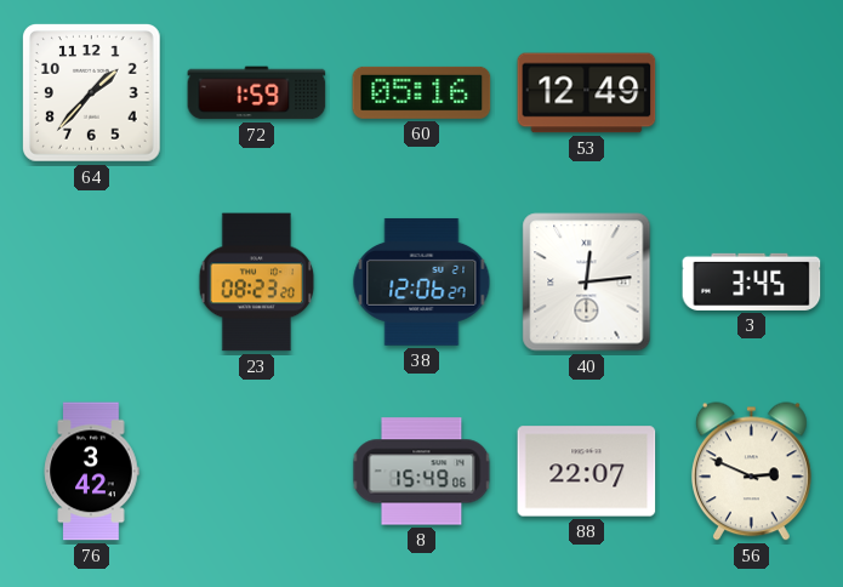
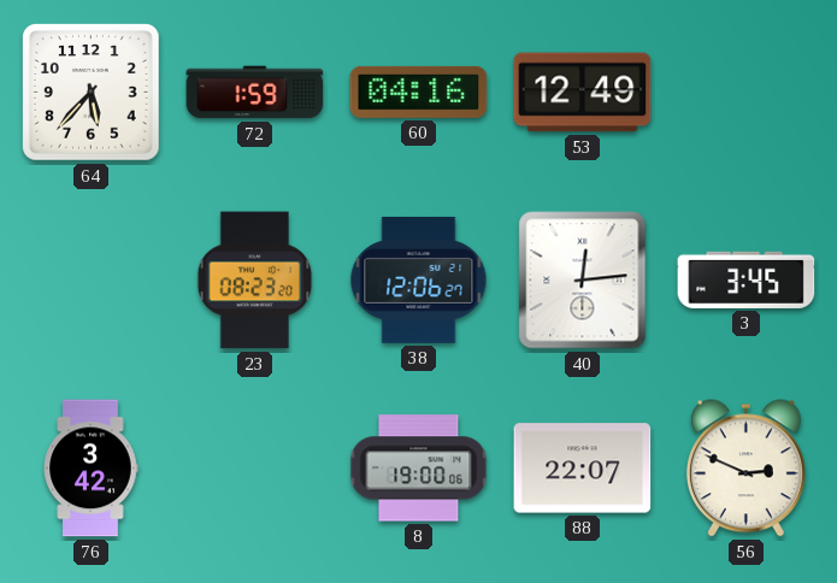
64: 1:37 -> 5:37 (92, 93)
60: 05:16 -> 04:16 (419, 92)
8: 15:49 -> 19:00 (419, 469)
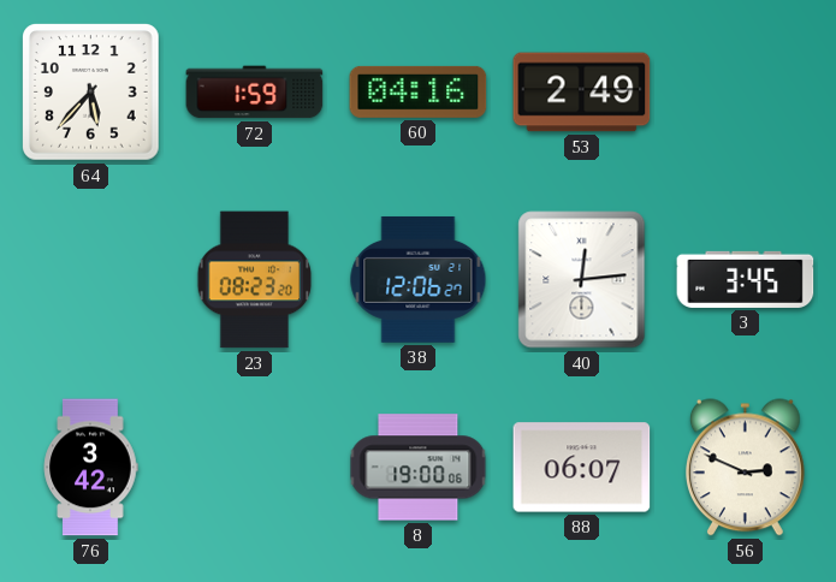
53: 12:49 -> 2:49 (582, 93)
88: 22:07 -> 06:07 (582, 468)
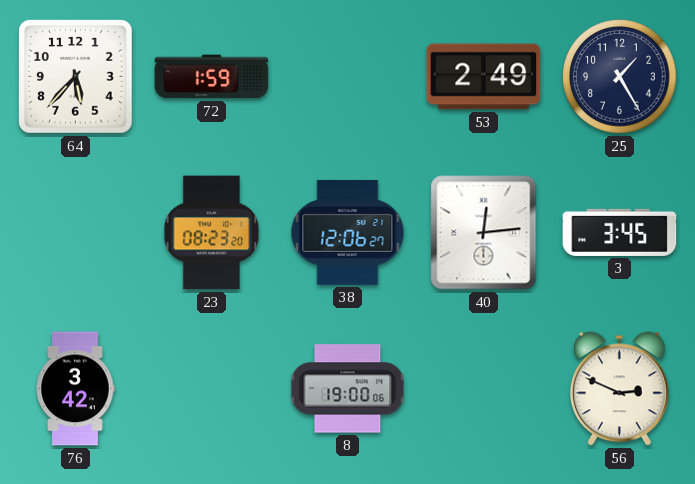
60: 04:16 -> none (419, 91)
25: none -> 1:25 (620, 77)
88: 06:07 -> none (582, 468)
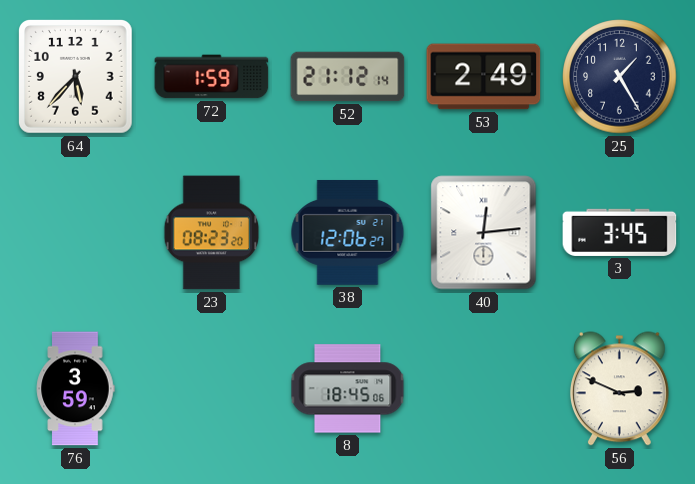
52: none -> 21:12 (348, 77)
76: 3:42 -> 3:59 (75, 389)
8: 19:00 -> 18:45 (348, 389)
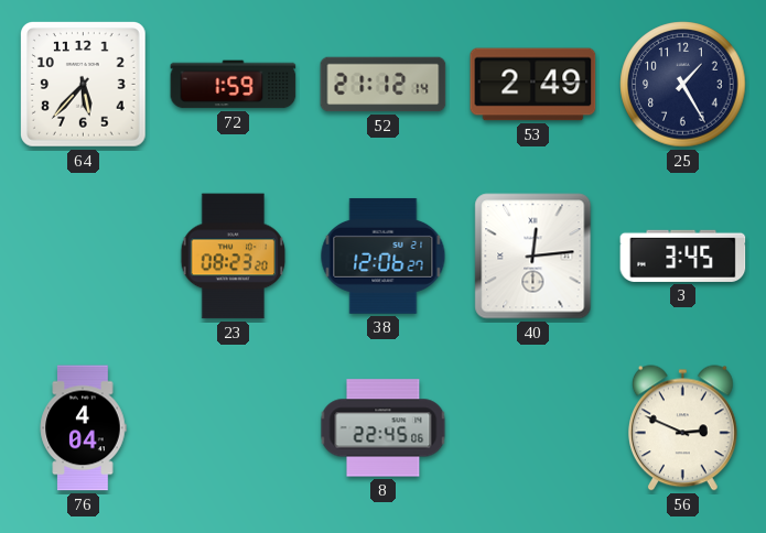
76: 3:59 -> 4:04 (83, 428)
8: 18:45 -> 22:45 (384, 428)
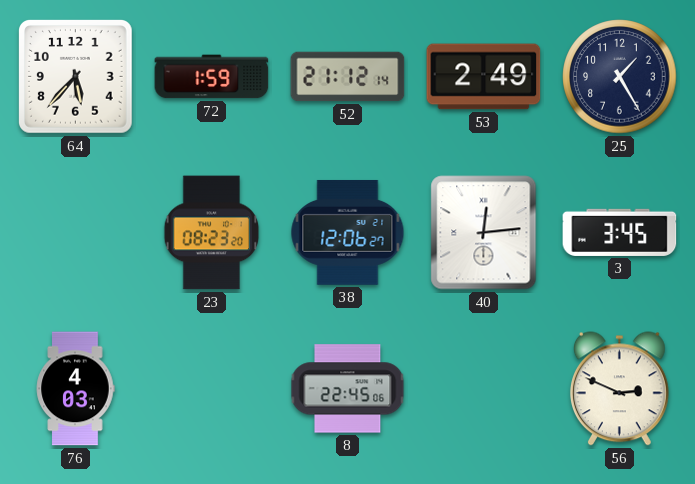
76: 4:04 -> 4:03 (75, 389)
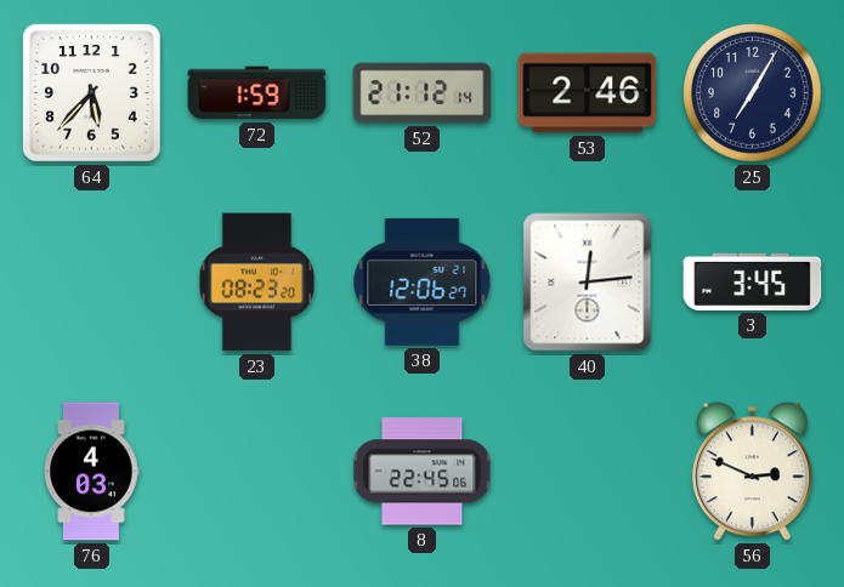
53: 2:49 -> 2:46 (588, 93)
25: 1:25 -> 7:05 (753, 93)
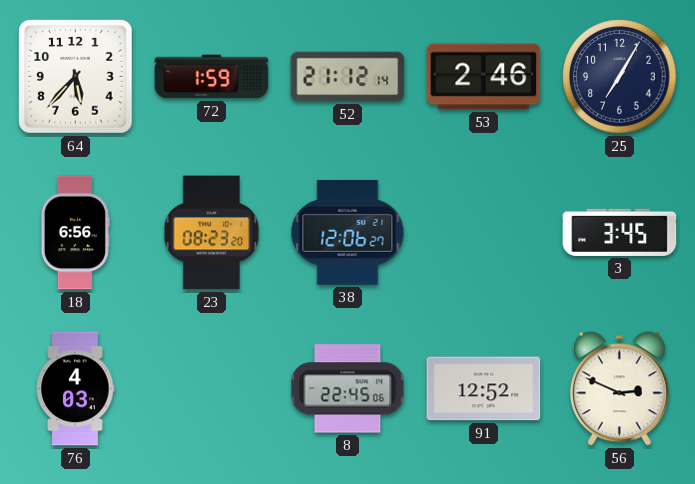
18: none -> 6:56 (75, 233)
40: 12:14 -> none (588, 283)
91: none -> 12:52 (484, 389)
